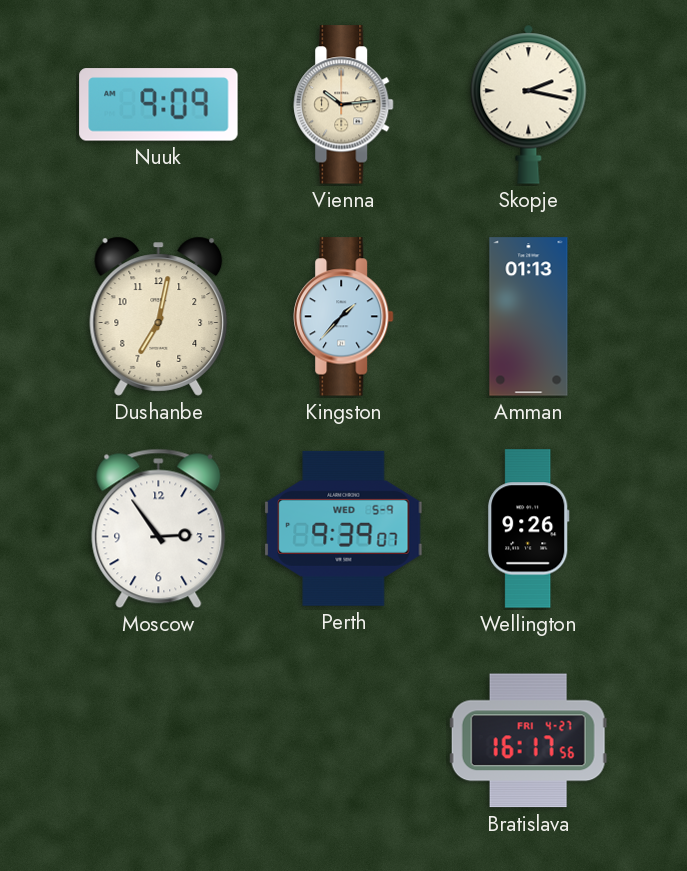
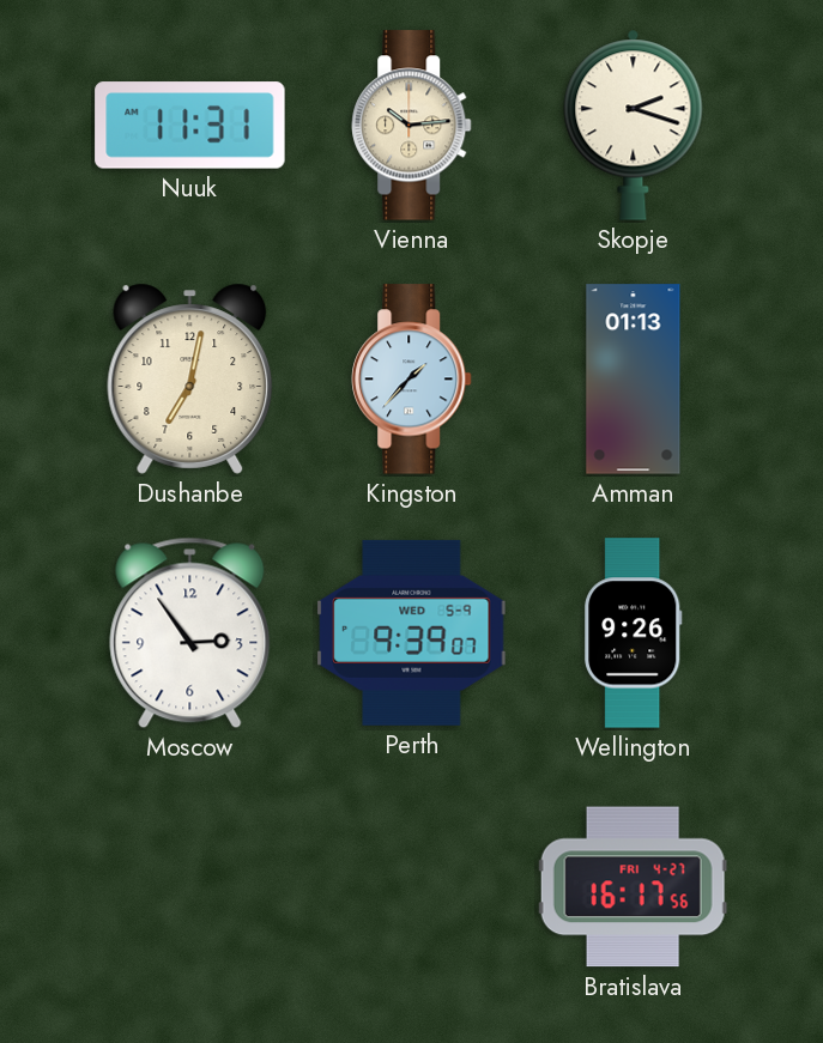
Nuuk: 9:09 -> 11:31 (190, 126)
Skopje: 2:17 -> 2:18 (634, 125)
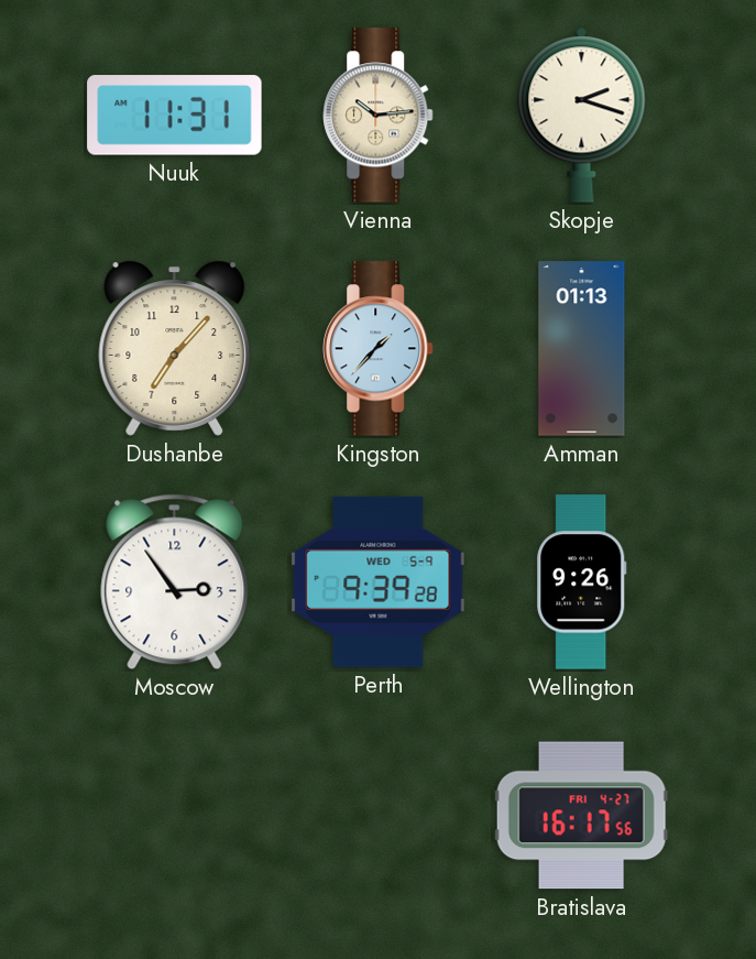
Dushanbe: 7:02 -> 7:07 (175, 348)
Perth: 9:39:07 -> 9:39:28 (379, 581)
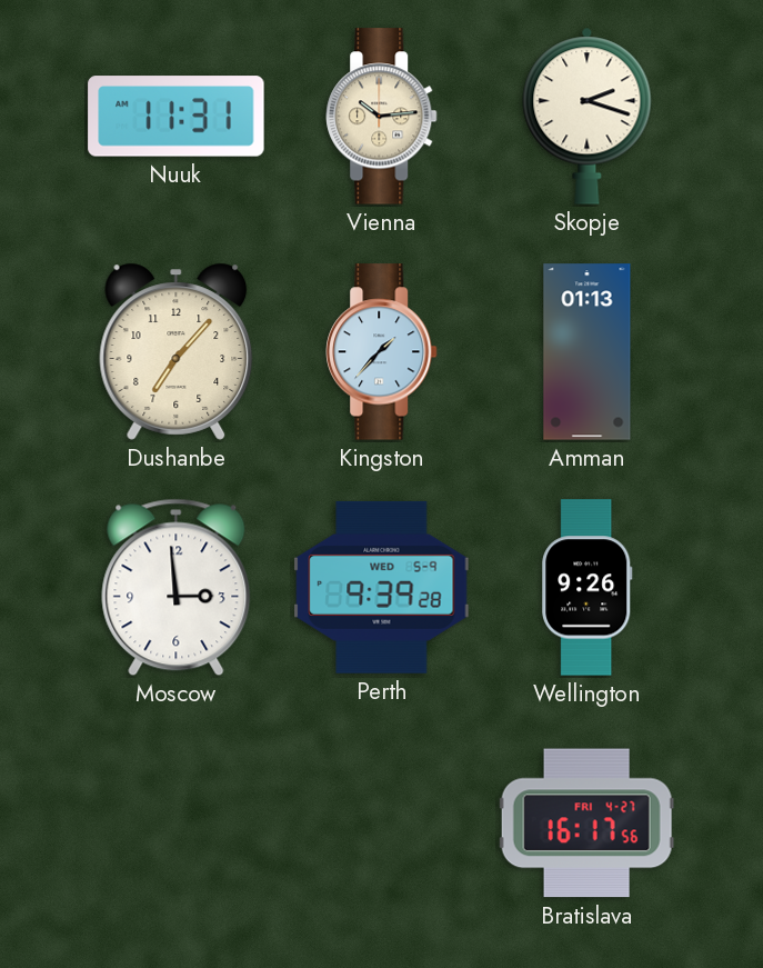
Moscow: 2:54 -> 2:59 (177, 588)
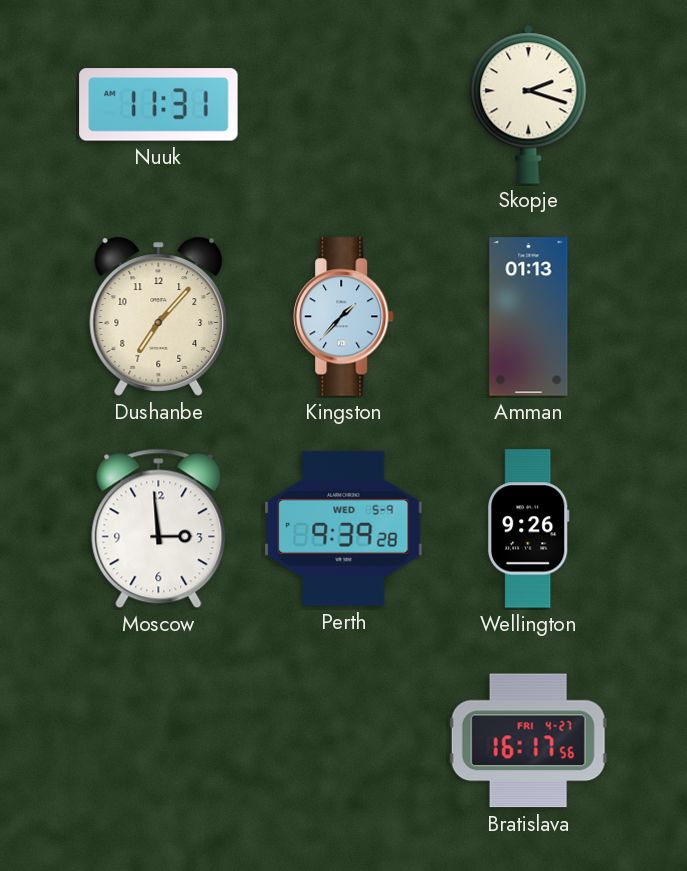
Vienna: 10:14 -> none (382, 117)
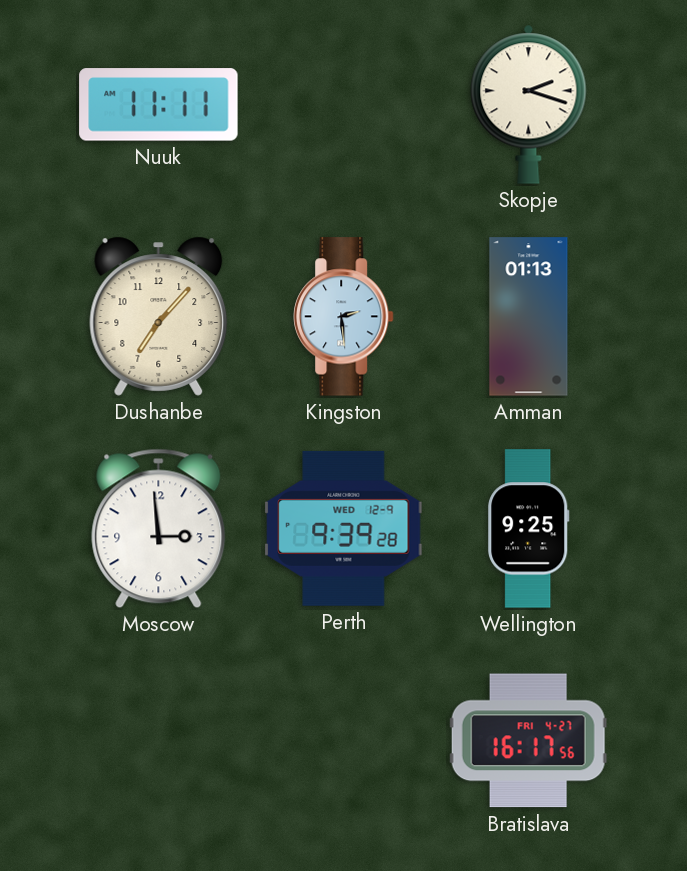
Nuuk: 11:31 -> 11:11 (159, 105)
Kingston: 1:37 -> 2:29 (344, 317)
Perth date: WED 5-9 -> WED 12-9 (344, 528)
Wellington: 9:26 -> 9:25 (529, 529)
